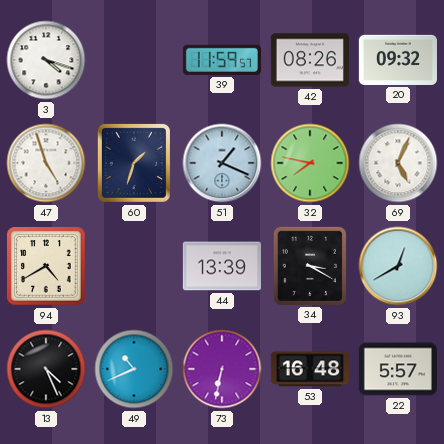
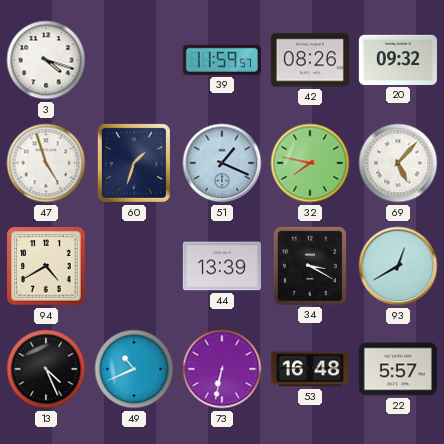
69: 5:04 -> 5:07 (398, 163)
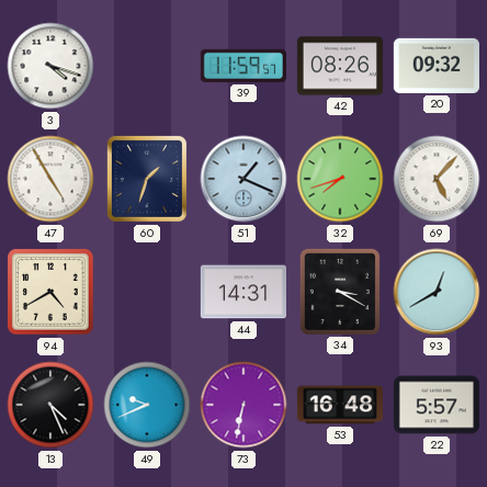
47: 4:57 -> 4:55 (50, 179)
32: 7:47 -> 7:42 (340, 179)
44: 13:39 -> 14:31 (243, 292)
49: 10:41 -> 9:41 (147, 405)
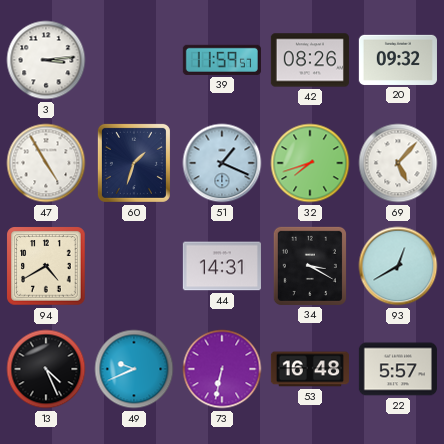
3: 4:18 -> 3:14 (46, 60)
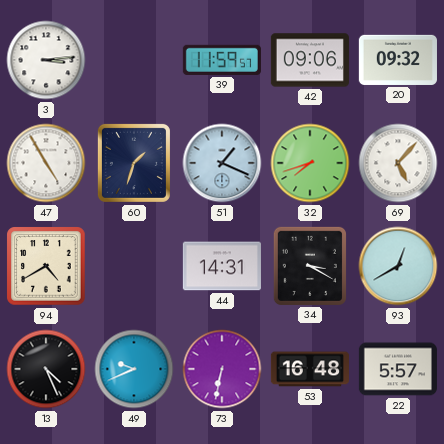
42: 08:26 -> 09:06 (310, 60)
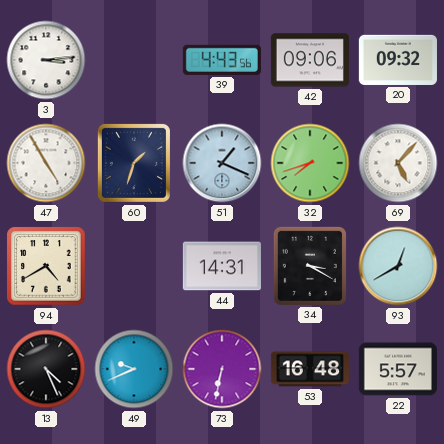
39: 11:59 -> 4:43 (222, 60)
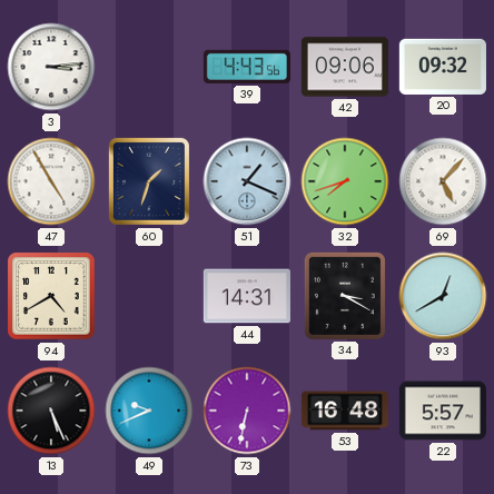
13: 4:26 -> 5:26 (51, 411)
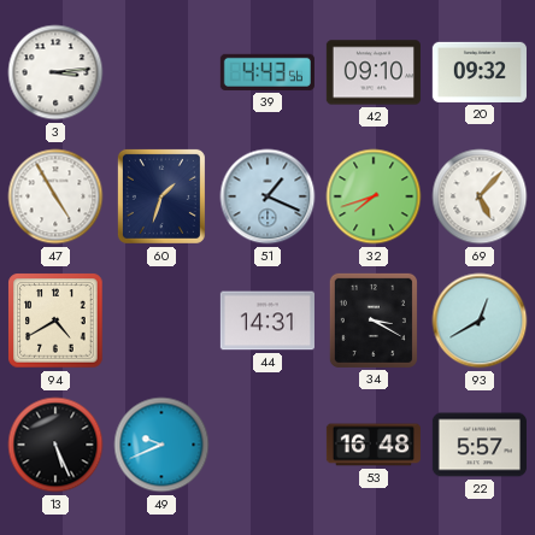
42: 09:06 -> 09:10 (374, 72)
73: 6:32 -> none (247, 411)
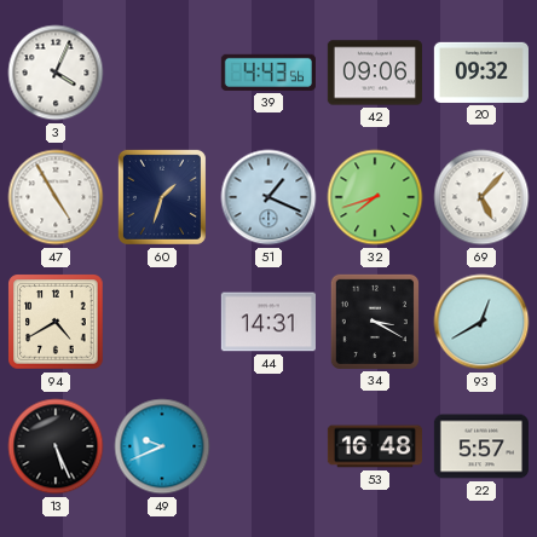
3: 3:14 -> 4:04 (56, 73)
42: 09:10 -> 09:06 (375, 73)
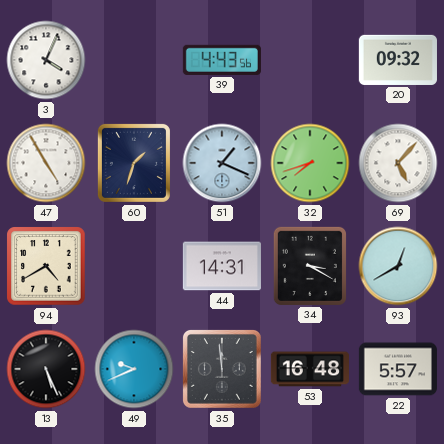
42: 09:06 -> none (375, 73)
35: none -> 11:59 (222, 369)
